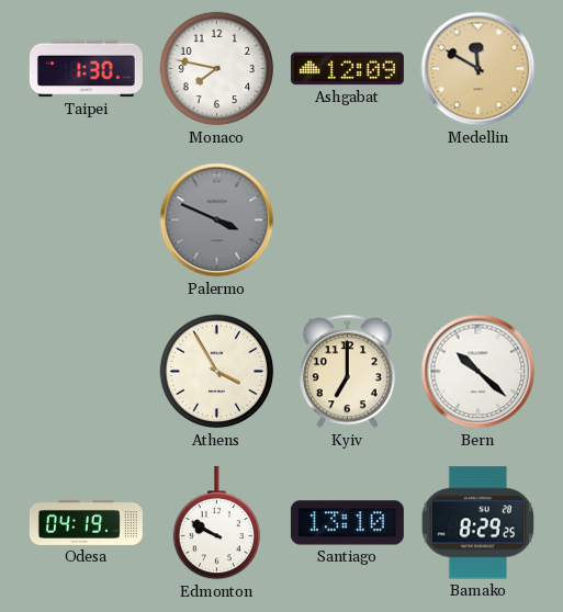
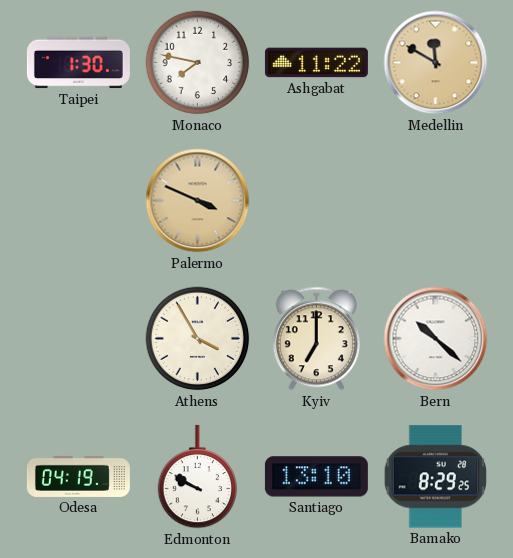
Ashgabat: 12:09 -> 11:22 (316, 63)
Palermo dial: grey -> champagne (198, 201)
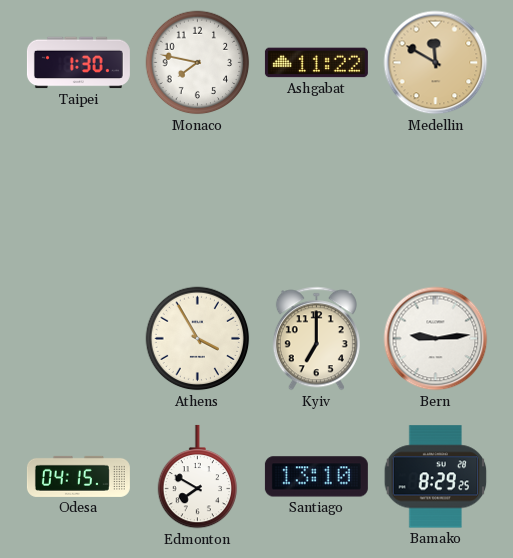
Palermo: 3:49 -> none (198, 201)
Bern: 10:22 -> 9:14 (436, 339)
Odesa: 04:19 -> 04:15 (78, 476)
Edmonton: 9:50 -> 7:50 (198, 477)
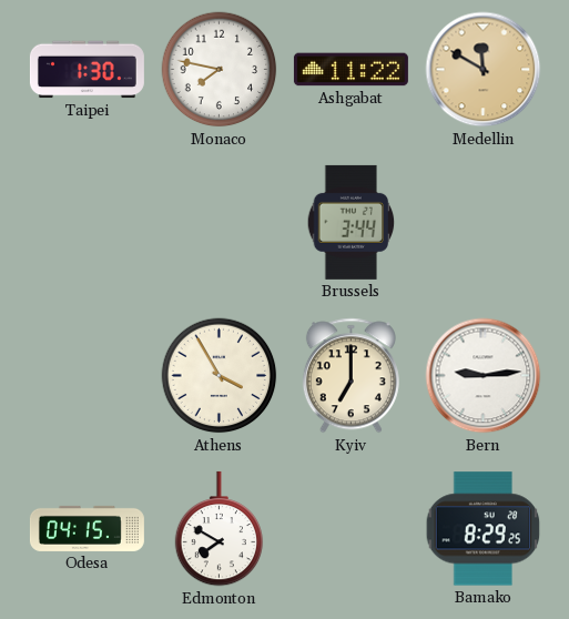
Brussels: none -> 3:44 (352, 222)
Santiago: 13:10 -> none (316, 477)
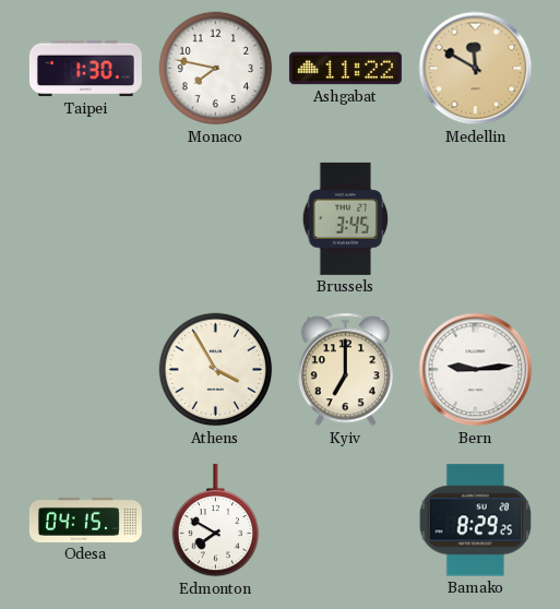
Brussels: 3:44 -> 3:45 (346, 218)
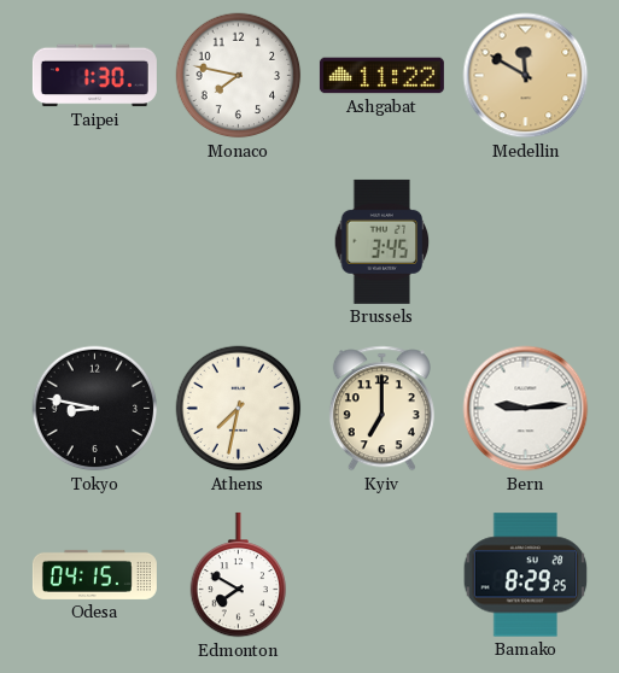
Tokyo: none -> 8:47 (95, 409)
Athens: 3:55 -> 7:32 (239, 409)
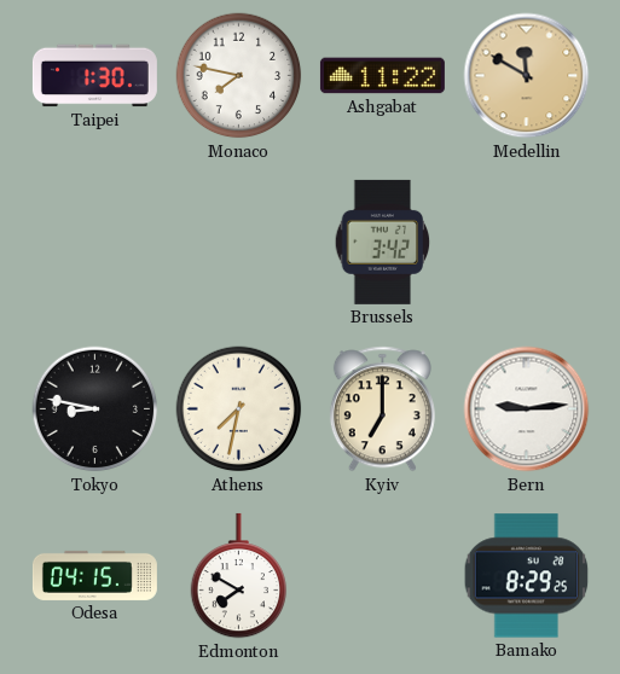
Brussels: 3:45 -> 3:42 (383, 242)
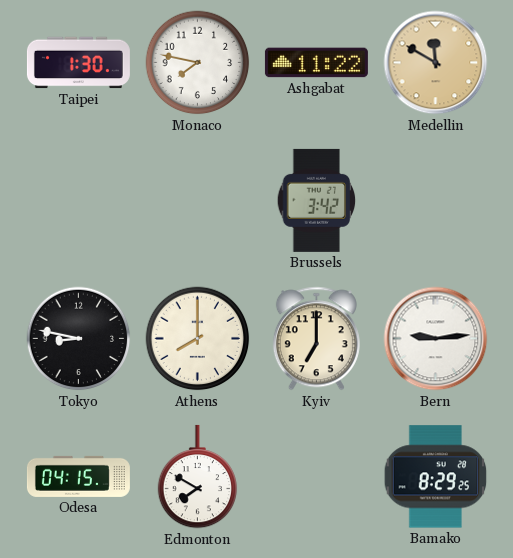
Athens: 7:32 -> 8:00 (198, 339)
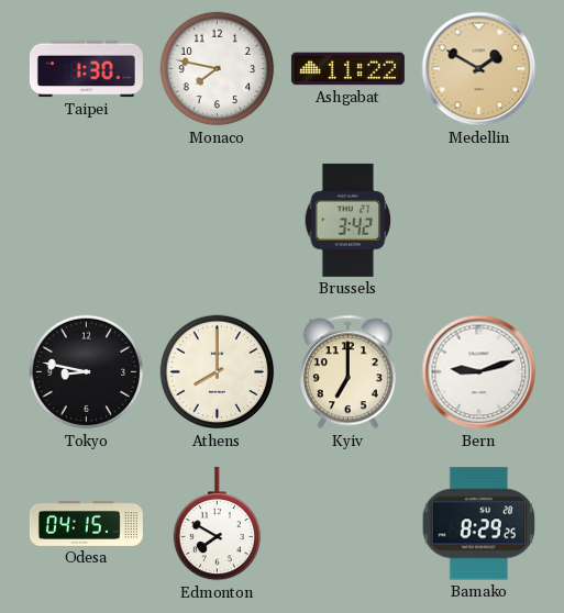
Medellin: 11:50 -> 1:50 (479, 69)
Bern: 9:14 -> 9:12 (479, 372)
